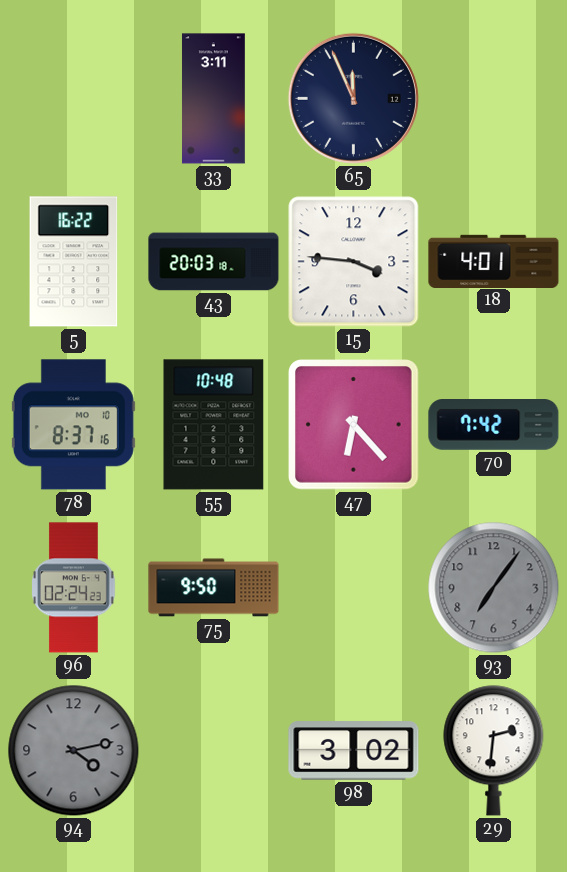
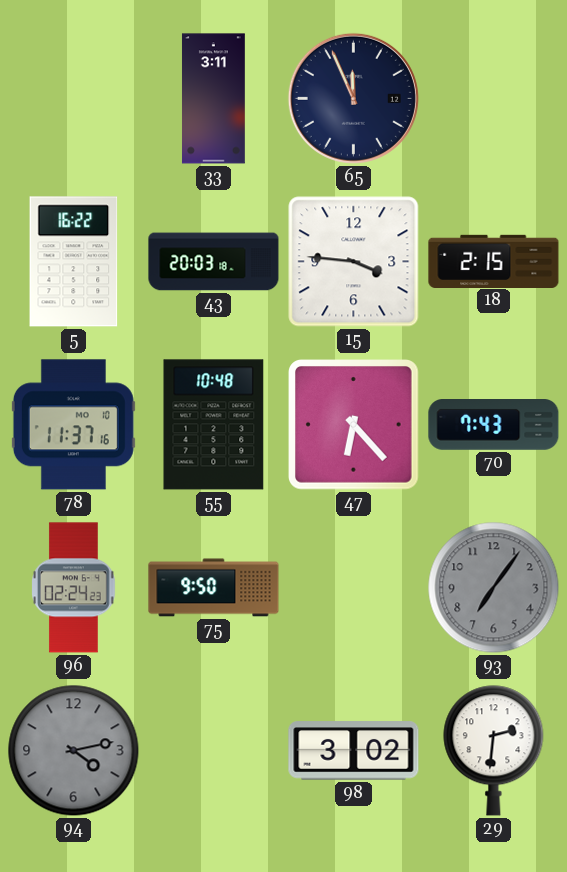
18: 4:01 -> 2:15 (494, 261)
78: 8:37 -> 11:37 (73, 425)
70: 7:42 -> 7:43 (494, 425)
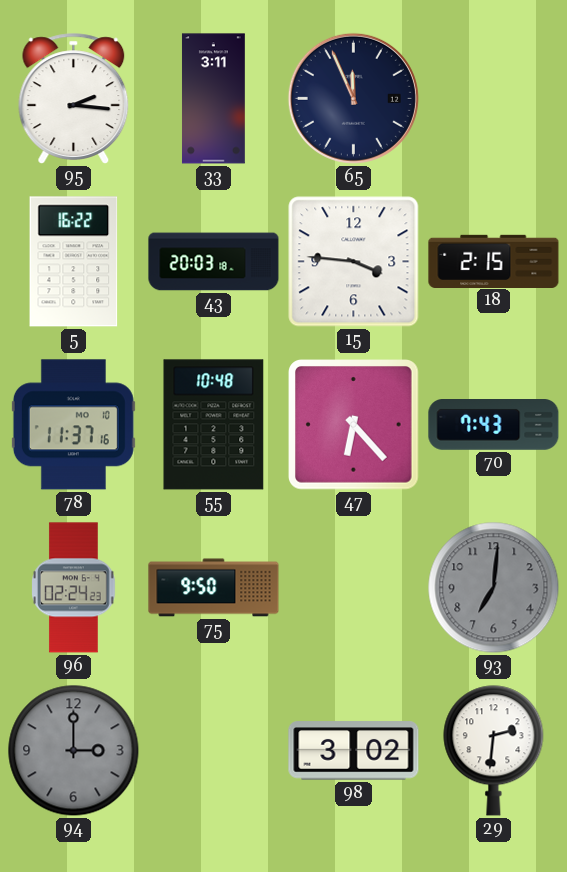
95: none -> 2:16 (74, 99)
93: 7:06 -> 7:01 (494, 588)
94: 4:13 -> 3:00 (74, 751)
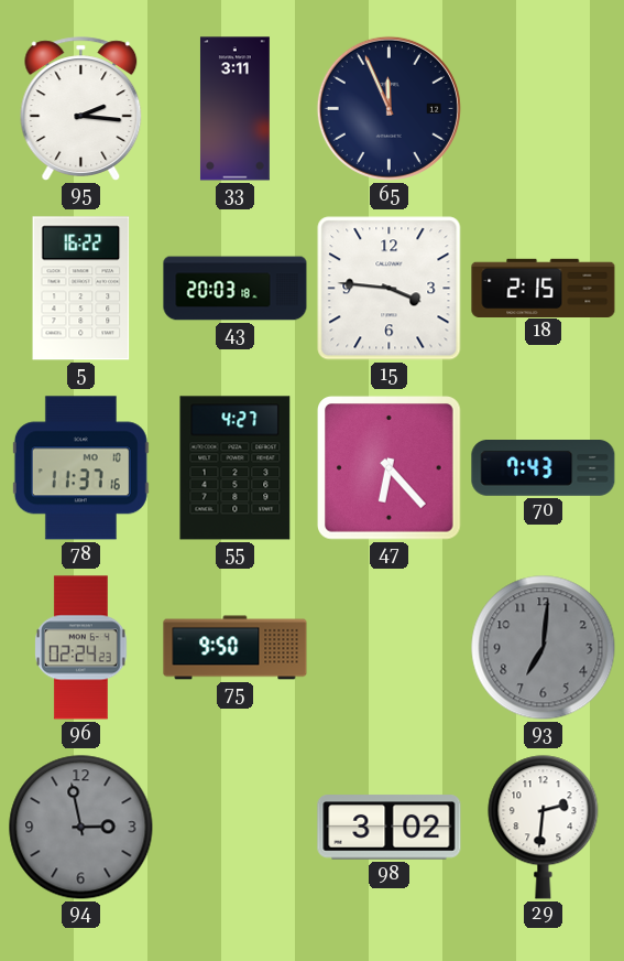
55: 10:48 -> 4:27 (236, 468)
94: 3:00 -> 2:58 (81, 828)
